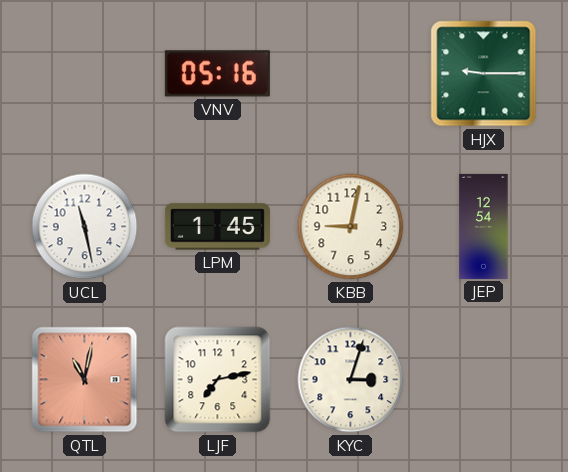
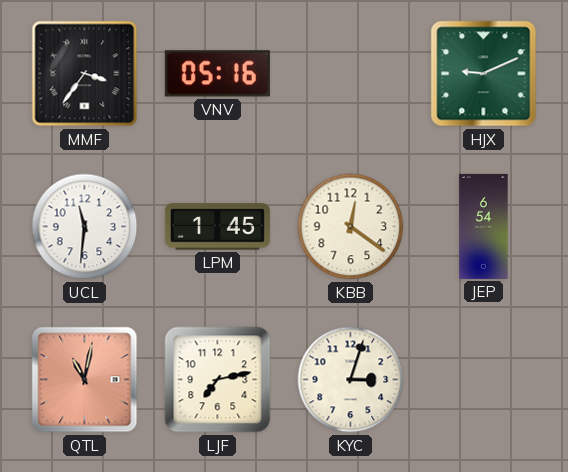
MMF: none -> 3:36 (85, 74)
HJX: 9:15 -> 9:11 (484, 74)
UCL: 11:28 -> 11:31 (85, 227)
KBB: 9:02 -> 12:21 (351, 227)
JEP: 12:54 -> 6:54 (484, 226)
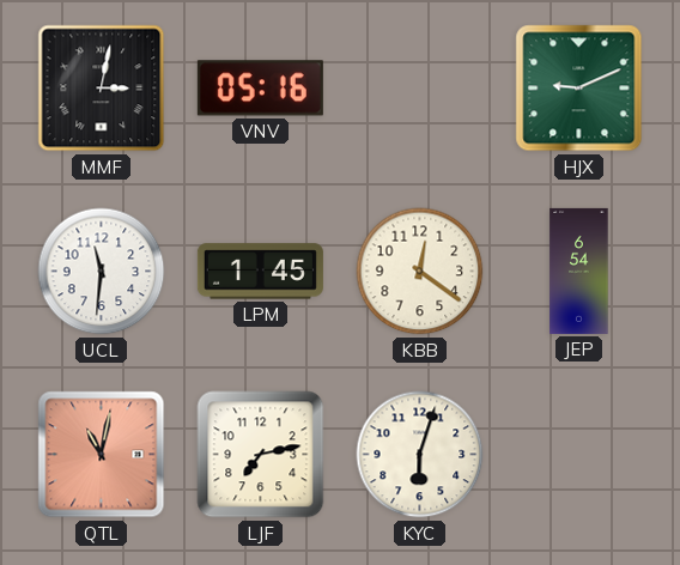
MMF: 3:36 -> 3:02 (102, 89)
KYC: 3:03 -> 6:03 (420, 455)
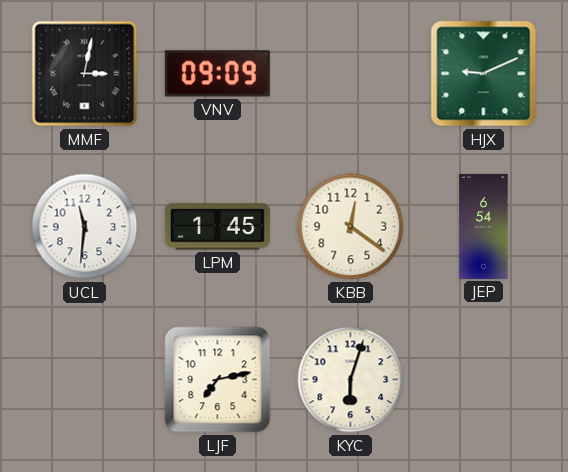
VNV: 05:16 -> 09:09 (217, 74)
QTL: 11:02 -> none (102, 455)
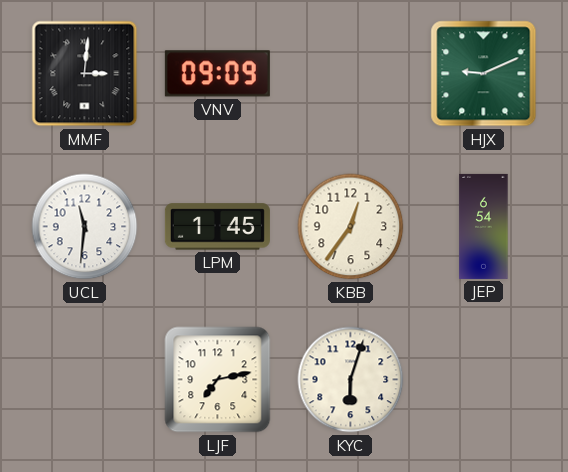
MMF: 3:02 -> 3:01 (85, 74)
KBB: 12:21 -> 12:36 (351, 227)
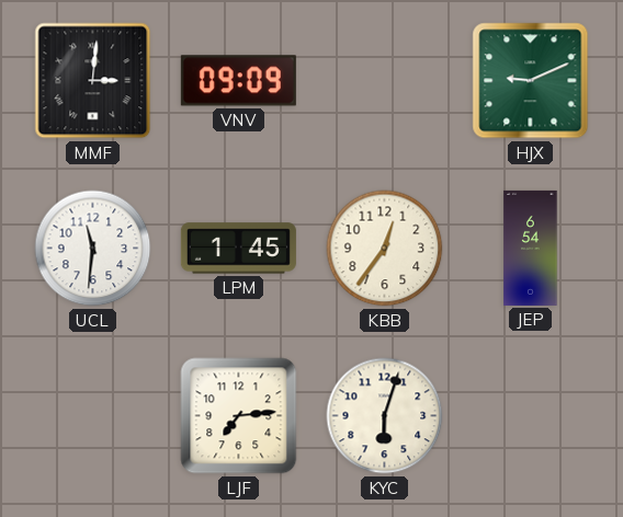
LJF: 7:13 -> 7:14 (239, 416)
